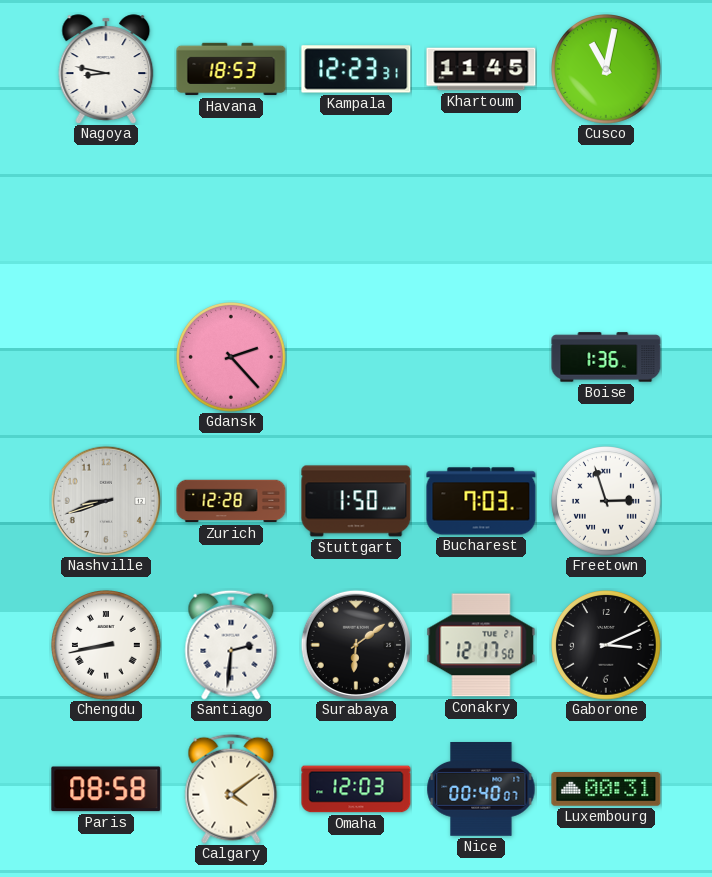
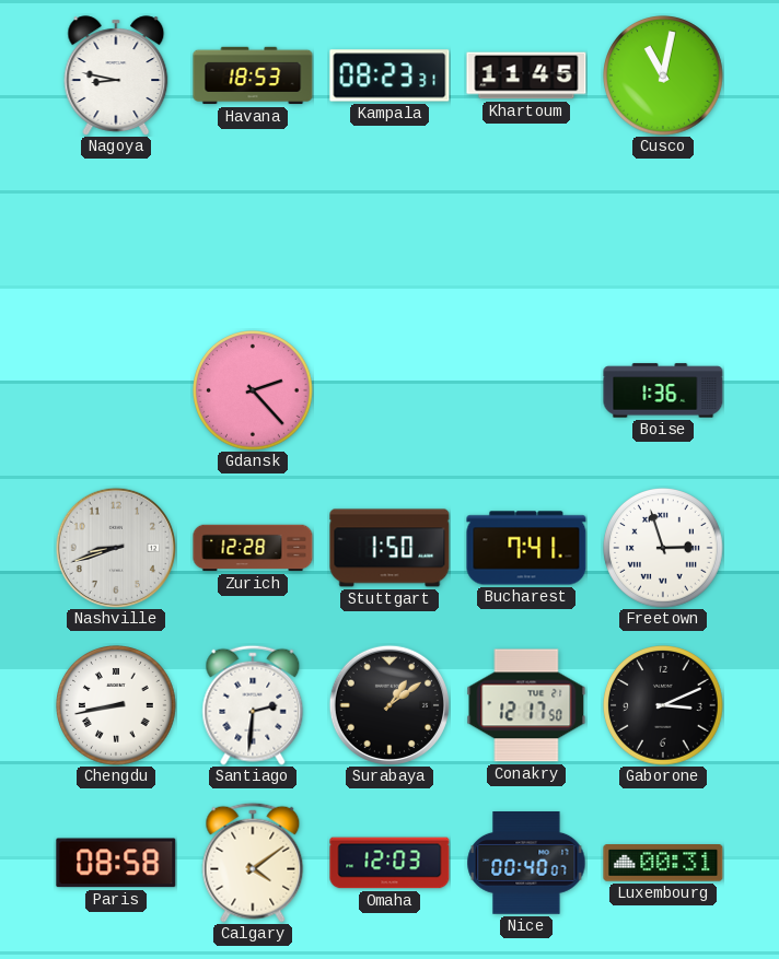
Kampala: 12:23 -> 08:23 (389, 75)
Bucharest: 7:03 -> 7:41 (526, 548)
Surabaya: 6:09 -> 1:09 (389, 705)
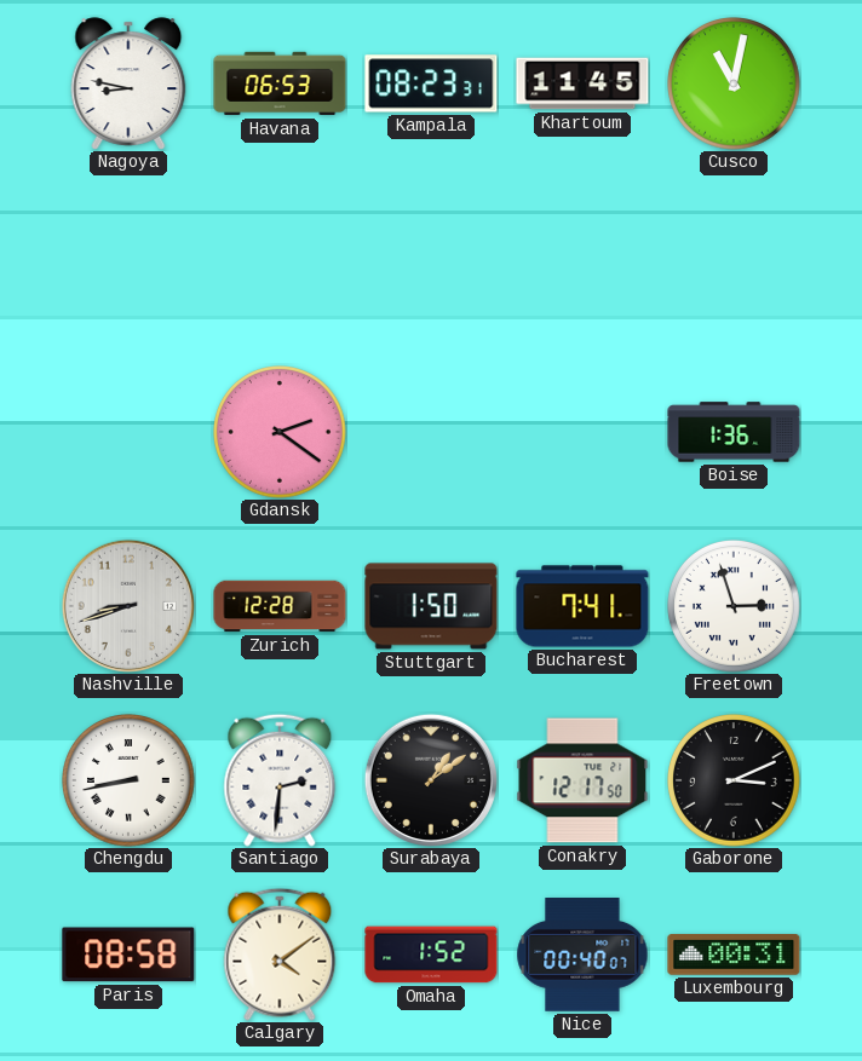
Havana: 18:53 -> 06:53 (280, 83)
Gdansk: 2:23 -> 2:21 (281, 433)
Omaha: 12:03 -> 1:52 (431, 955)
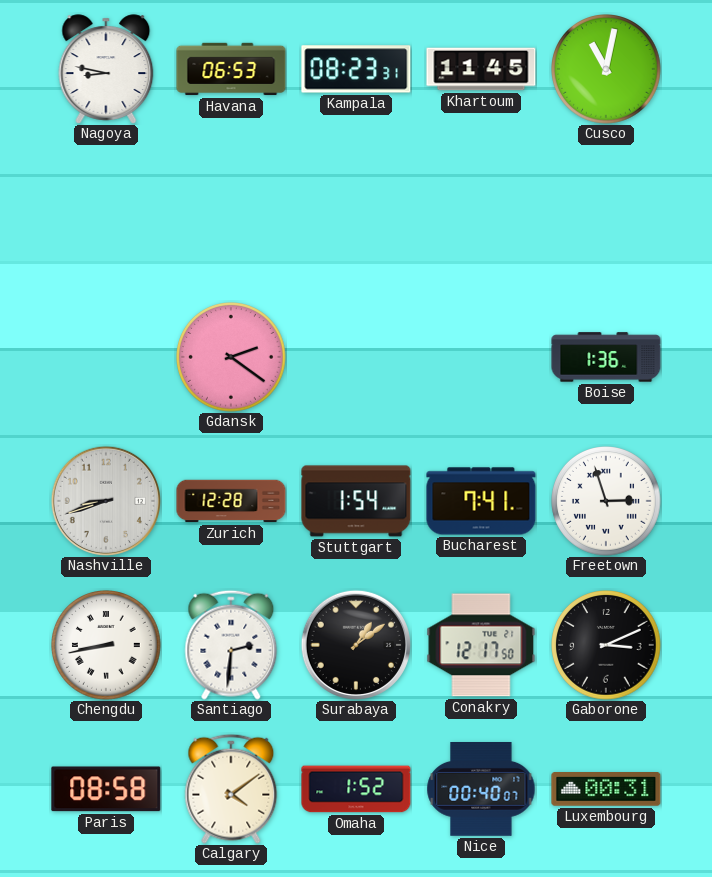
Stuttgart: 1:50 -> 1:54 (356, 501)
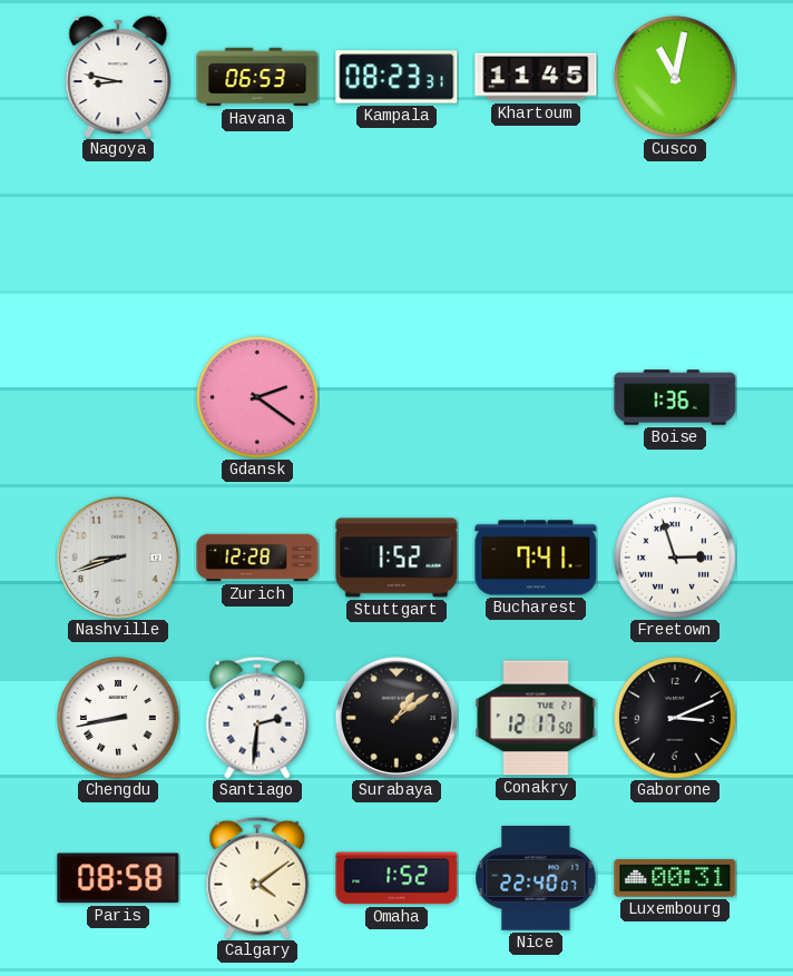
Stuttgart: 1:54 -> 1:52 (396, 558)
Nice: 00:40 -> 22:40 (536, 879)
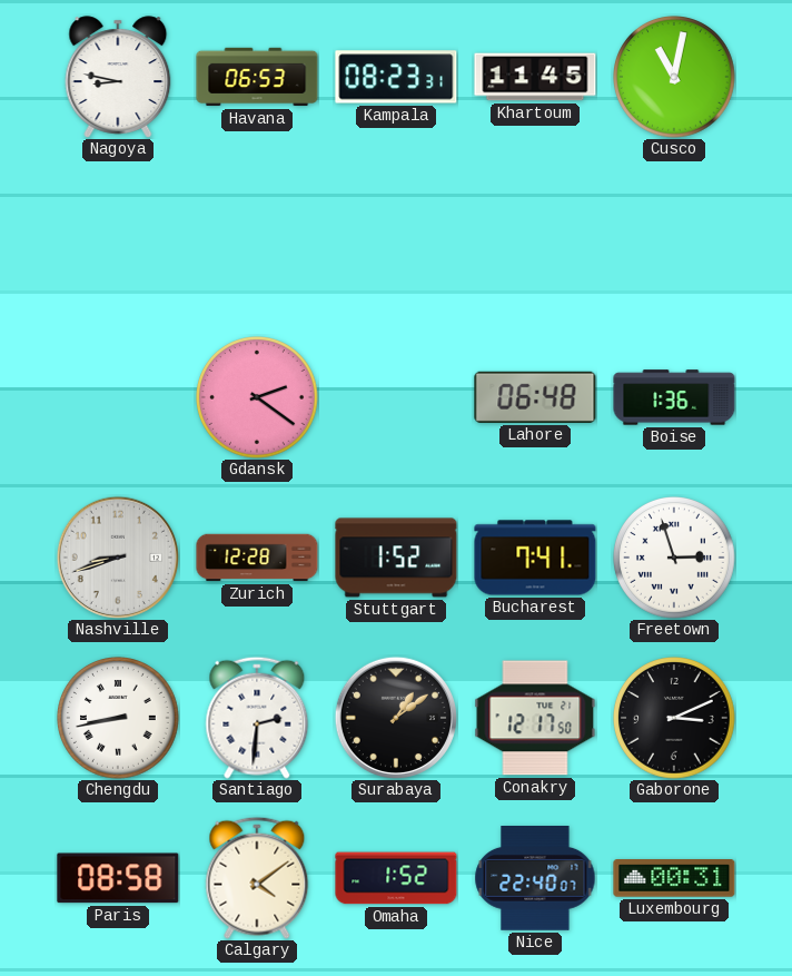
Lahore: none -> 06:48 (535, 397)
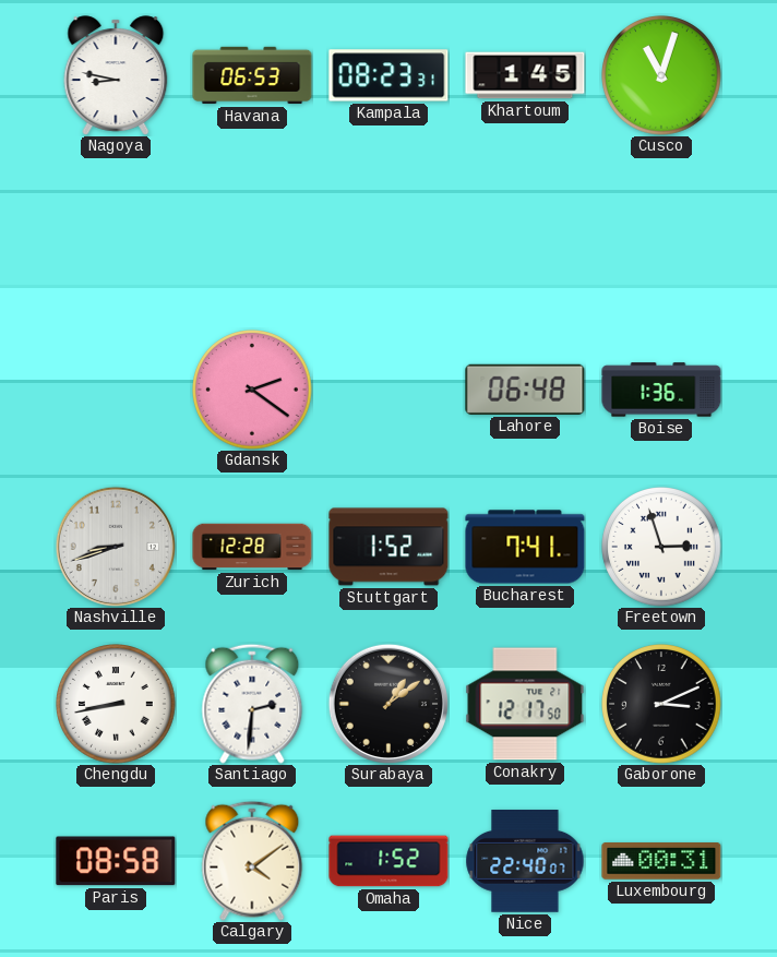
Khartoum: 11:45 -> 1:45 (525, 75)
Cusco: 11:02 -> 11:03 (662, 76)
